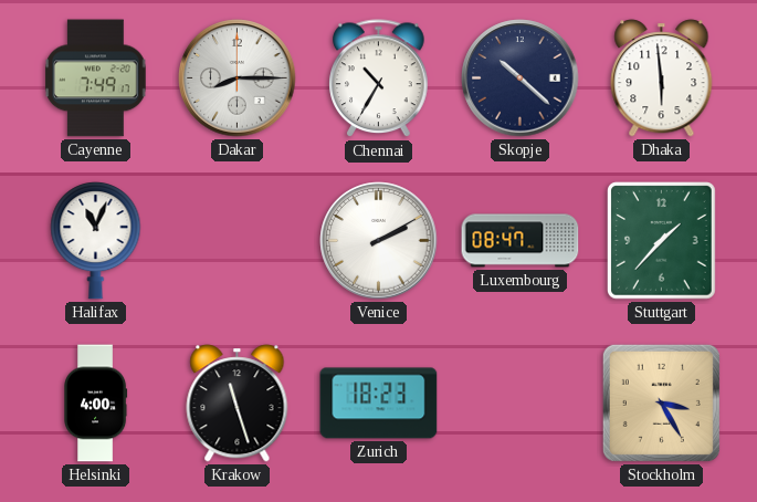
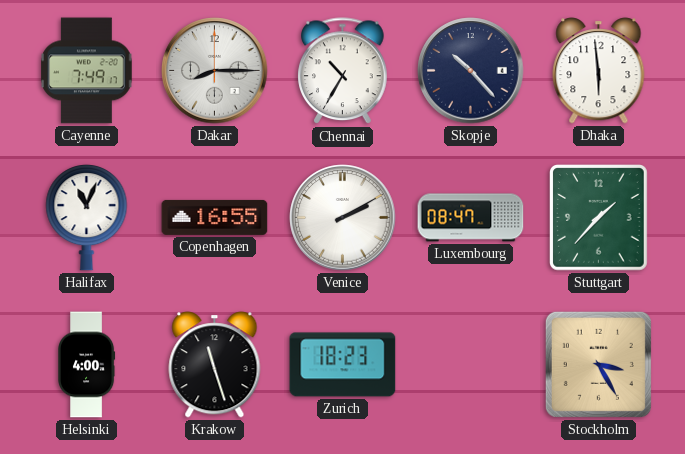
Skopje: 10:22 -> 10:23 (471, 71)
Copenhagen: none -> 16:55 (215, 217)
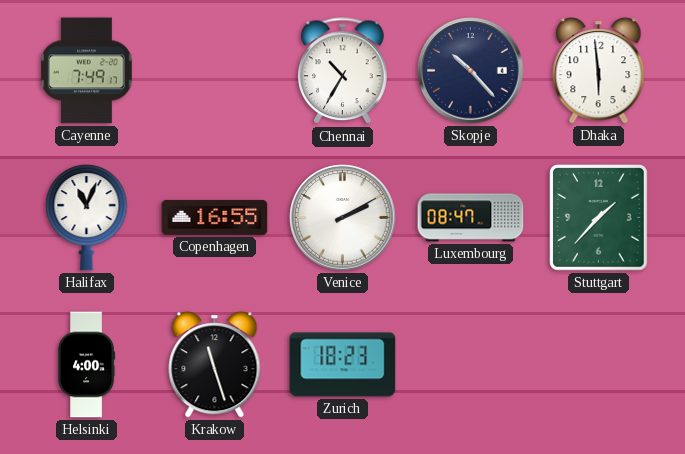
Dakar: 8:15 -> none (215, 71)
Stockholm: 3:25 -> none (598, 364)
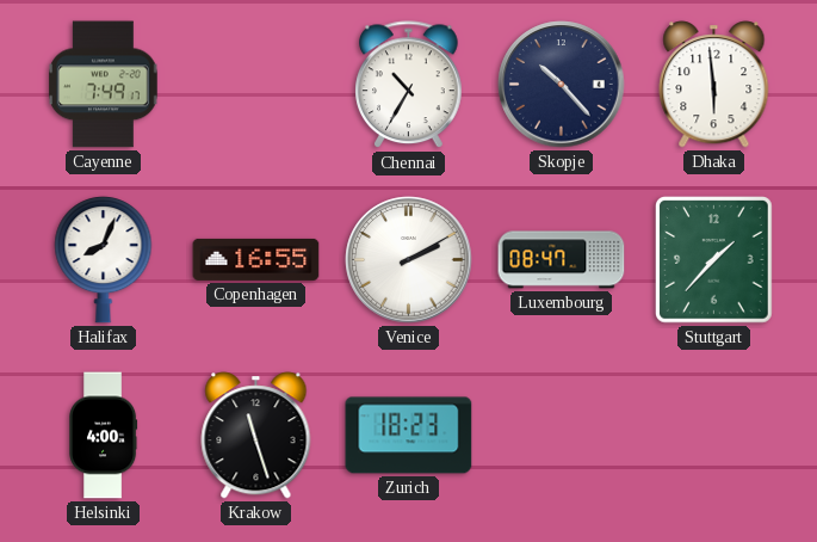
Halifax: 11:04 -> 8:04 (104, 260)
